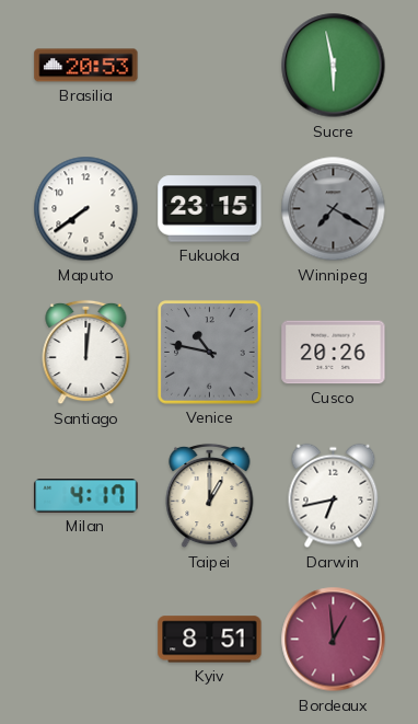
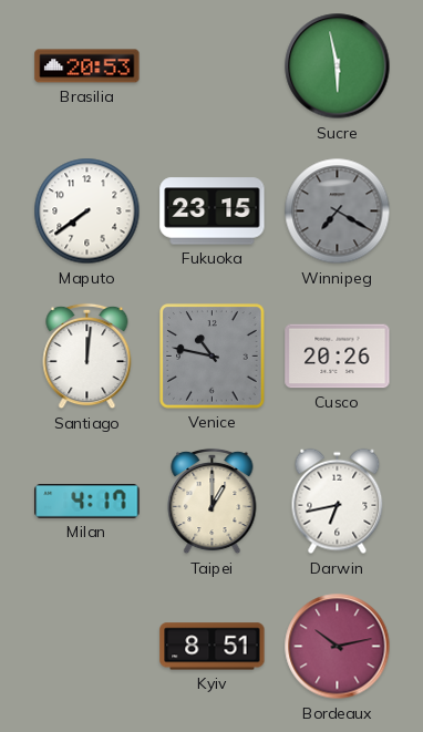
Bordeaux: 12:59 -> 10:13 (338, 647)
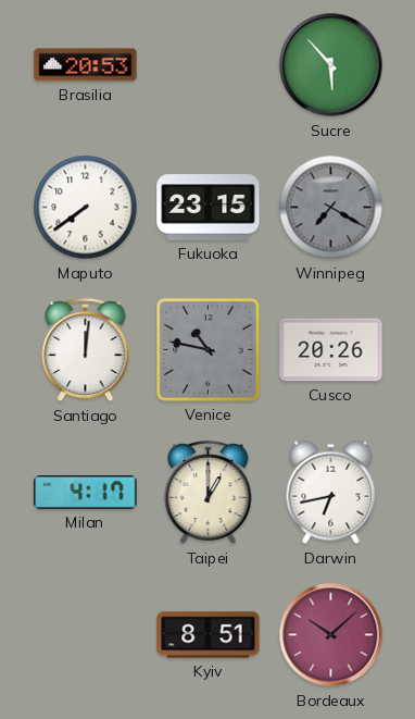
Sucre: 5:58 -> 5:53 (331, 65)
Bordeaux: 10:13 -> 10:08 (331, 635)
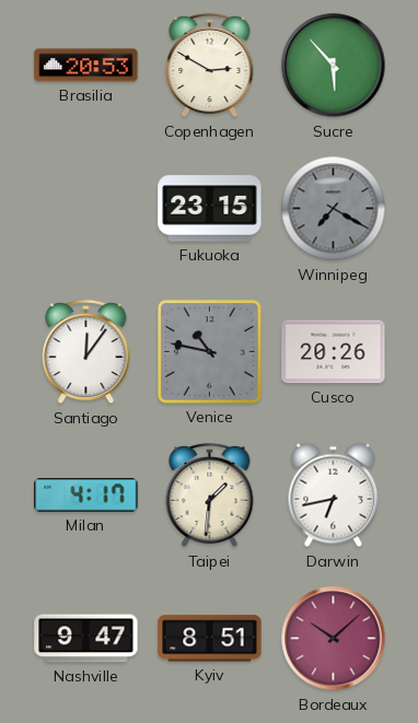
Copenhagen: none -> 2:50 (210, 66)
Maputo: 7:39 -> none (86, 208)
Santiago: 12:01 -> 12:06 (86, 352)
Taipei: 1:00 -> 1:31 (210, 495)
Nashville: none -> 9:47 (86, 639)
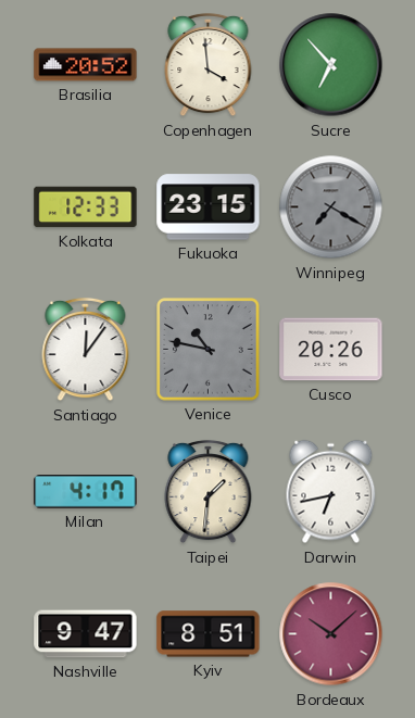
Brasilia: 20:53 -> 20:52 (86, 65)
Copenhagen: 2:50 -> 3:59 (209, 65)
Sucre: 5:53 -> 6:53 (331, 65)
Kolkata: none -> 12:33 (86, 207)
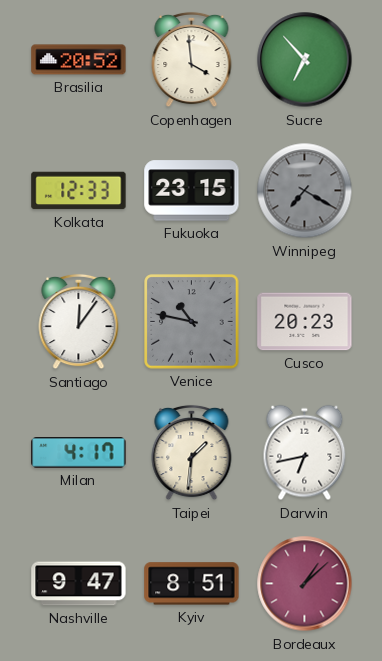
Cusco: 20:26 -> 20:23 (305, 322)
Bordeaux: 10:08 -> 1:08 (305, 584)
